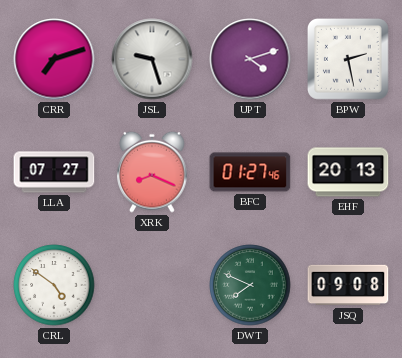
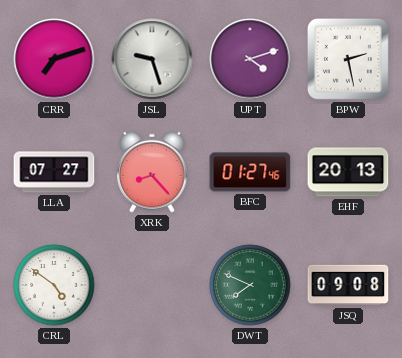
XRK: 8:19 -> 8:23 (152, 172)
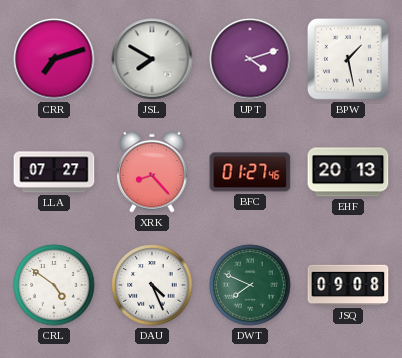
JSL: 9:27 -> 7:50 (152, 59)
BPW: 2:28 -> 1:28 (348, 59)
DAU: none -> 4:26 (152, 285)
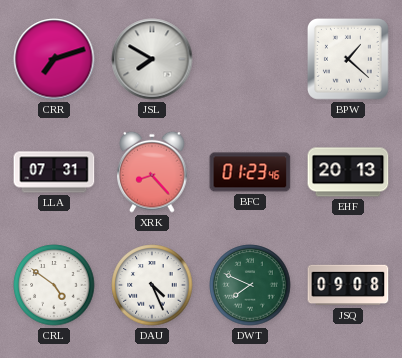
UPT: 4:12 -> none (250, 59)
BPW: 1:28 -> 1:22 (348, 59)
LLA: 07:27 -> 07:31 (54, 172)
BFC: 01:27 -> 01:23 (250, 172)
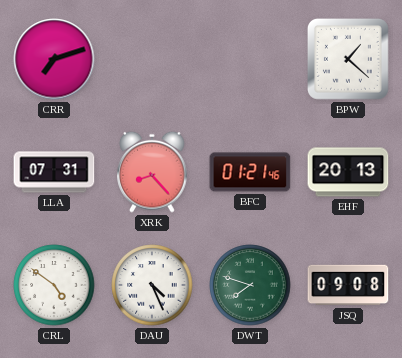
JSL: 7:50 -> none (152, 59)
BFC: 01:23 -> 01:21 (250, 172)
DWT: 7:49 -> 7:48 (250, 285)
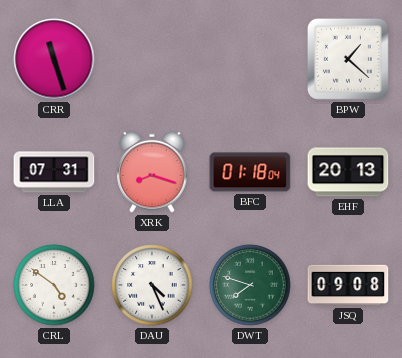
CRR: 7:12 -> 11:27 (54, 59)
XRK: 8:23 -> 8:18 (152, 172)
BFC: 01:21 -> 01:18 (250, 172)
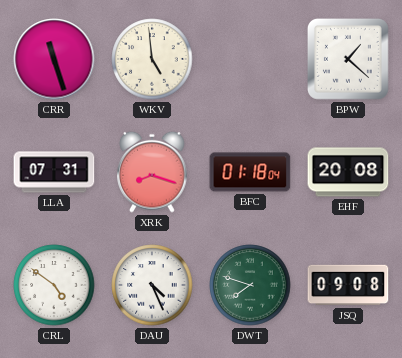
WKV: none -> 4:59 (152, 59)
EHF: 20:13 -> 20:08 (348, 172)
